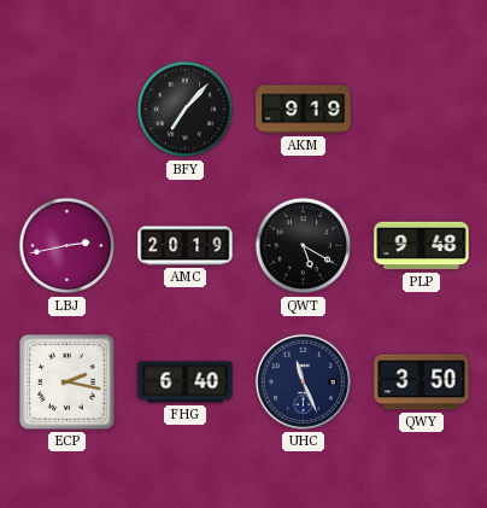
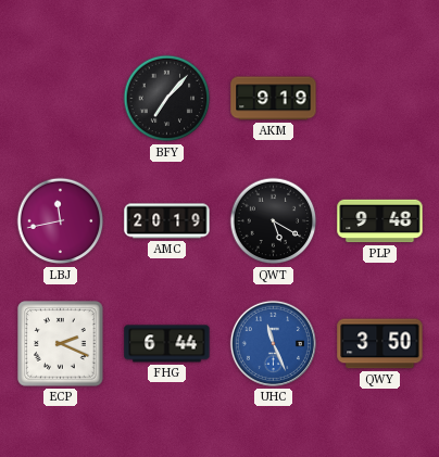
LBJ: 2:43 -> 11:43 (61, 221)
ECP: 2:17 -> 2:19 (61, 344)
FHG: 6:40 -> 6:44 (167, 344)
UHC dial: navy -> blue (273, 343)
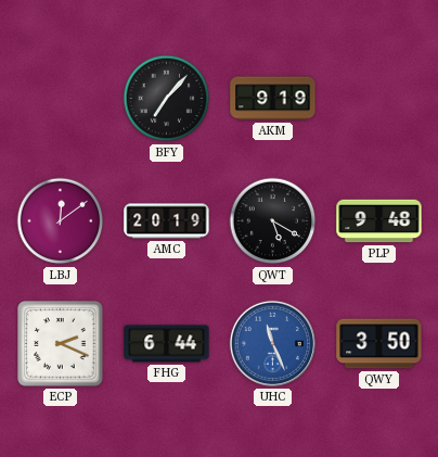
LBJ: 11:43 -> 12:09 (61, 221)
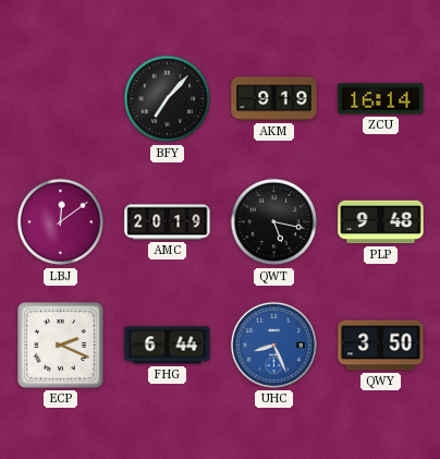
ZCU: none -> 16:14 (381, 99)
QWT: 5:20 -> 5:17 (274, 222)
UHC: 11:26 -> 8:26 (273, 345)
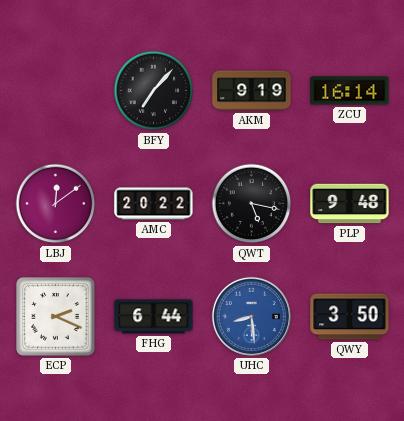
AMC: 20:19 -> 20:22 (154, 204)
UHC: 8:26 -> 8:29 (251, 316)
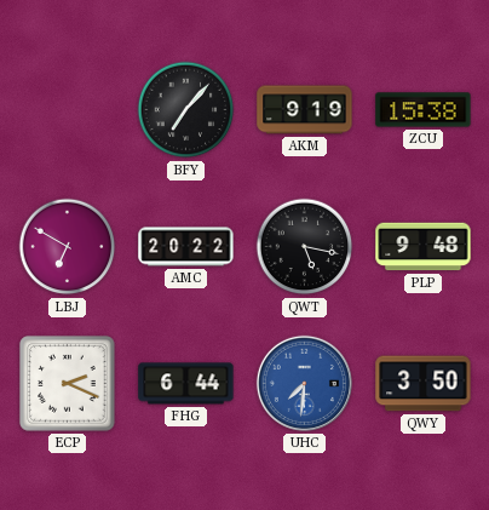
ZCU: 16:14 -> 15:38 (424, 110)
LBJ: 12:09 -> 6:50 (68, 247)
UHC: 8:29 -> 7:31 (304, 383)
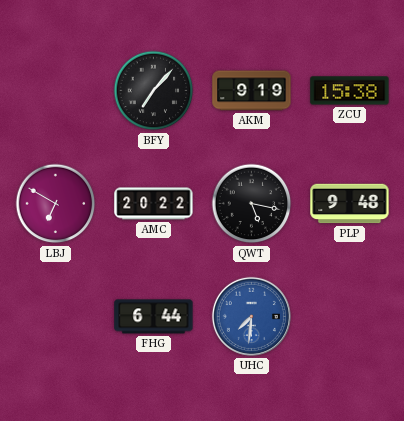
ECP: 2:19 -> none (68, 384)
QWY: 3:50 -> none (424, 384)
